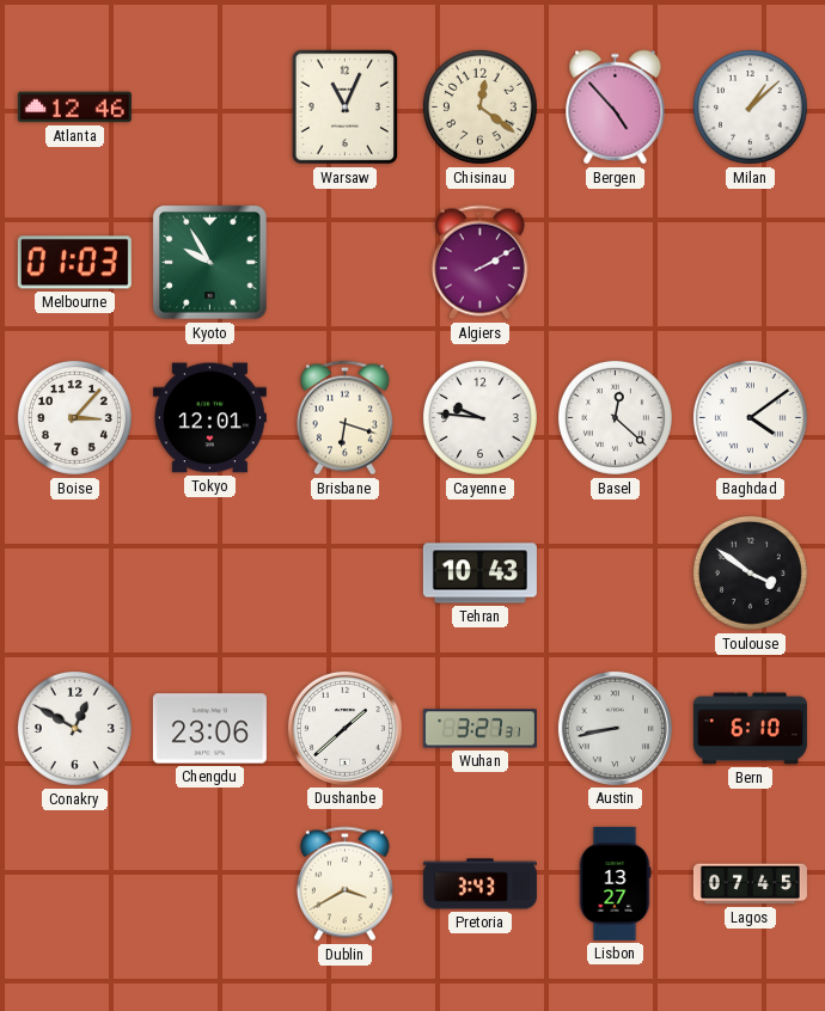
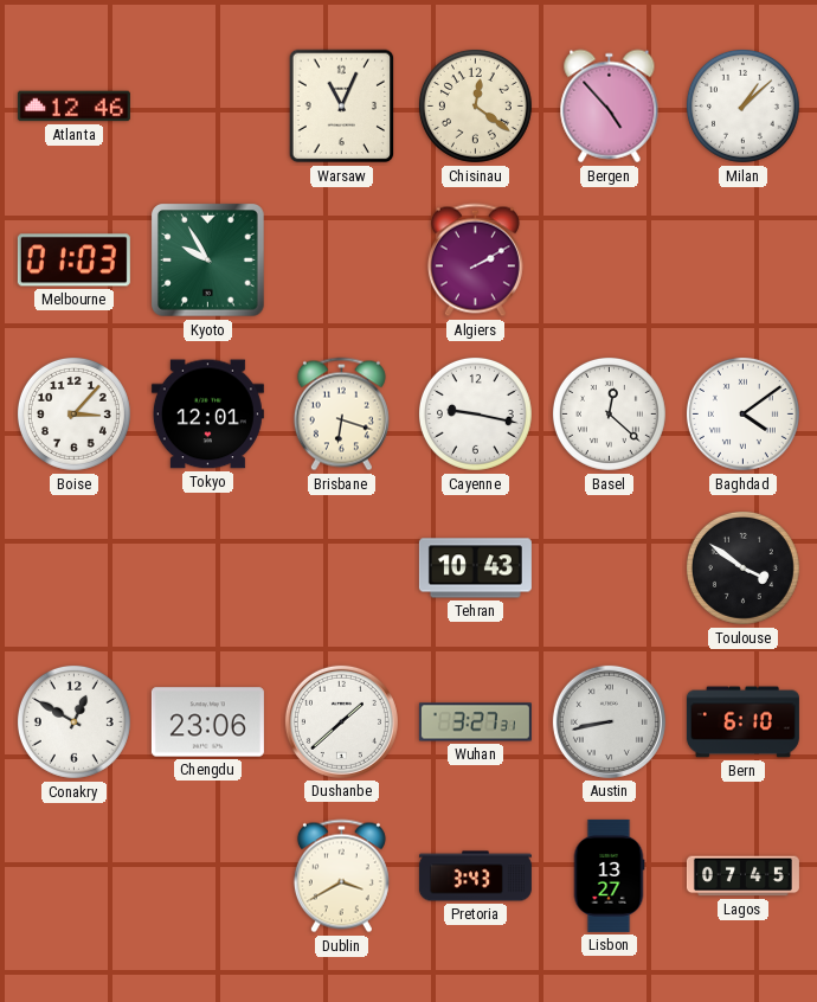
Cayenne: 9:46 -> 9:17 (475, 413)
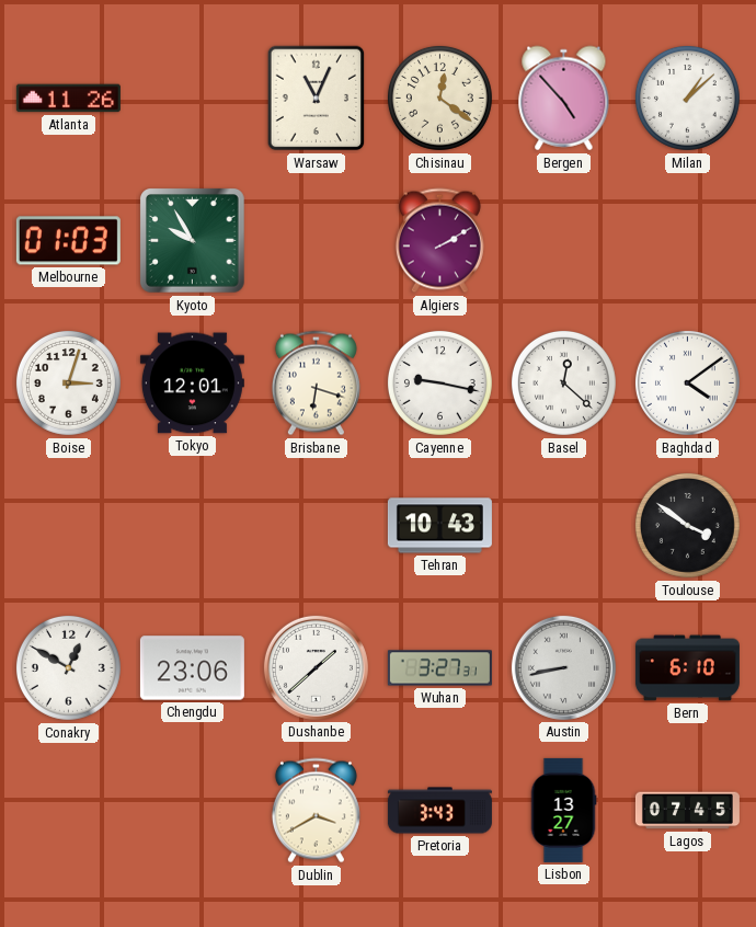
Atlanta: 12:46 -> 11:26 (68, 99)
Boise: 3:07 -> 3:03 (68, 382)
